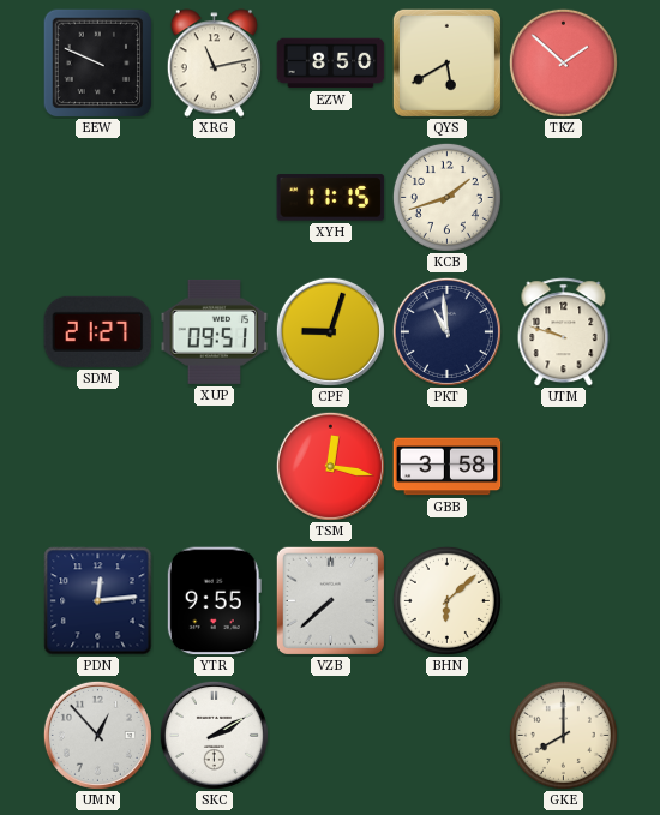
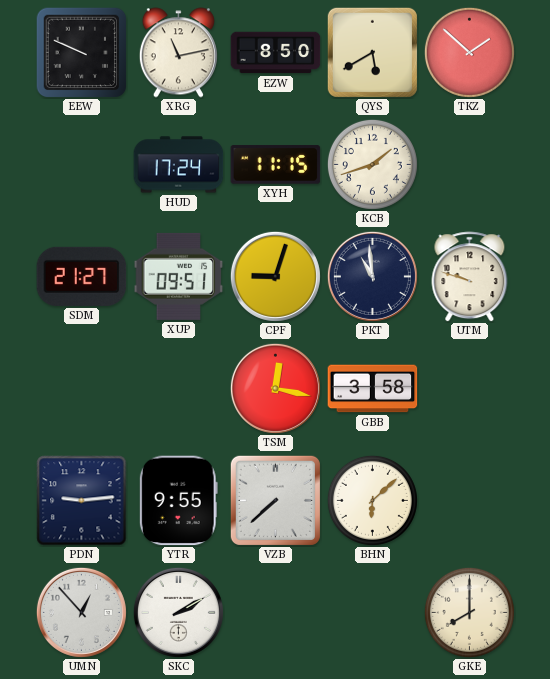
HUD: none -> 17:24 (179, 165)
PDN: 12:14 -> 9:14 (82, 501)
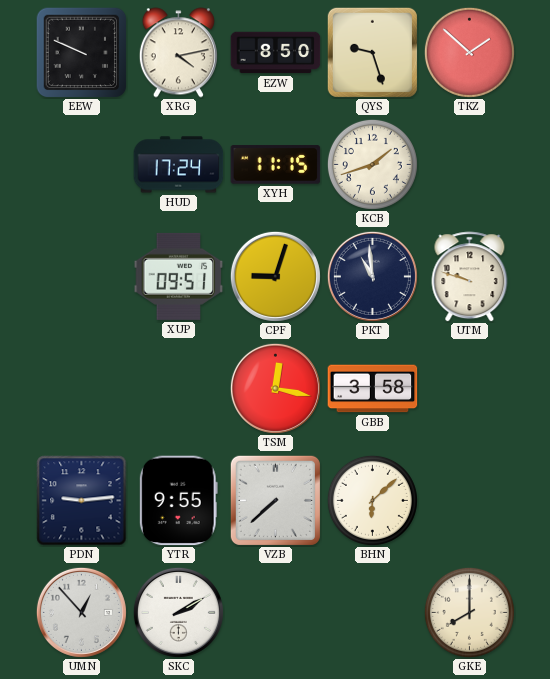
XRG: 11:13 -> 4:13 (178, 53)
QYS: 5:40 -> 9:27 (372, 52)
SDM: 21:27 -> none (82, 276)
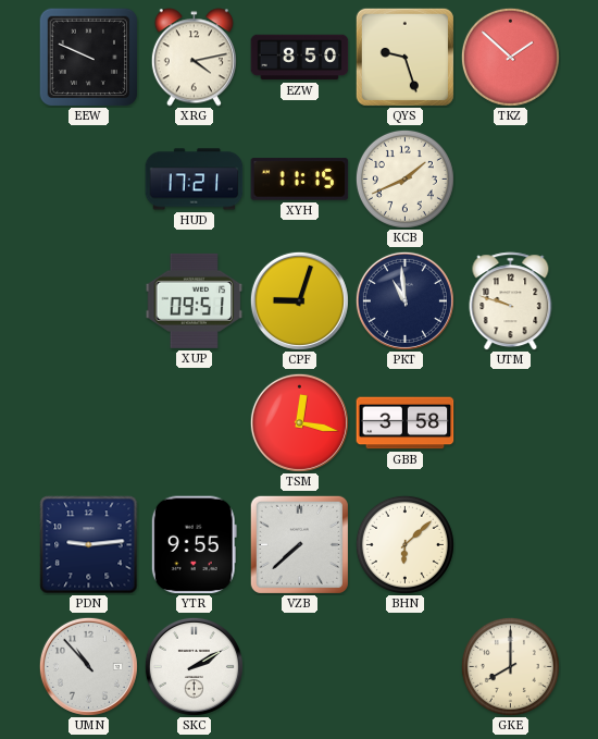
HUD: 17:24 -> 17:21 (195, 180)
KCB: 1:42 -> 1:41 (404, 178)
UMN: 12:53 -> 10:53 (88, 666)
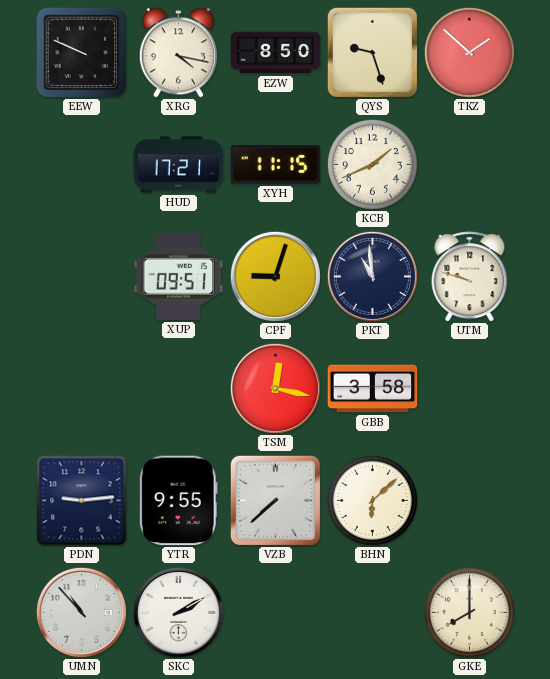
XRG: 4:13 -> 4:17 (178, 53)
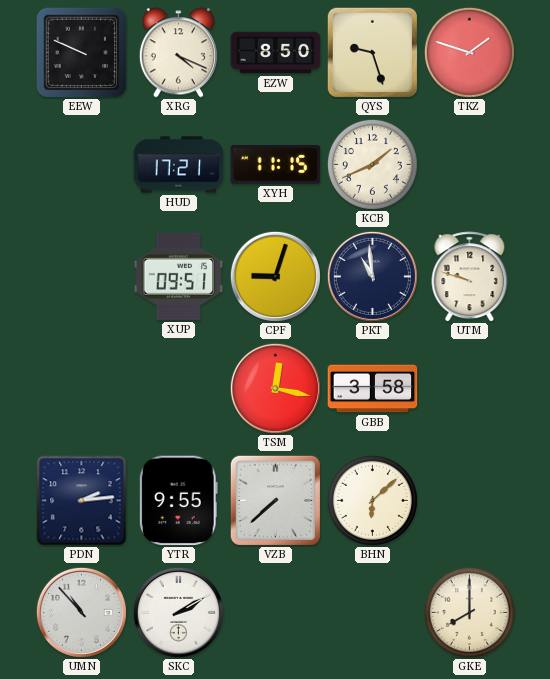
XRG: 4:17 -> 4:19 (178, 53)
TKZ: 1:52 -> 1:48 (469, 52)
PDN: 9:14 -> 2:14 (82, 501)
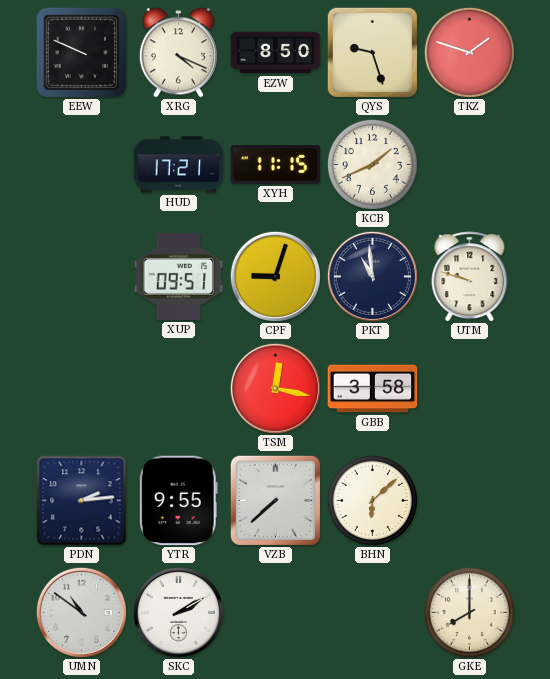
UMN: 10:53 -> 10:51 (81, 612)
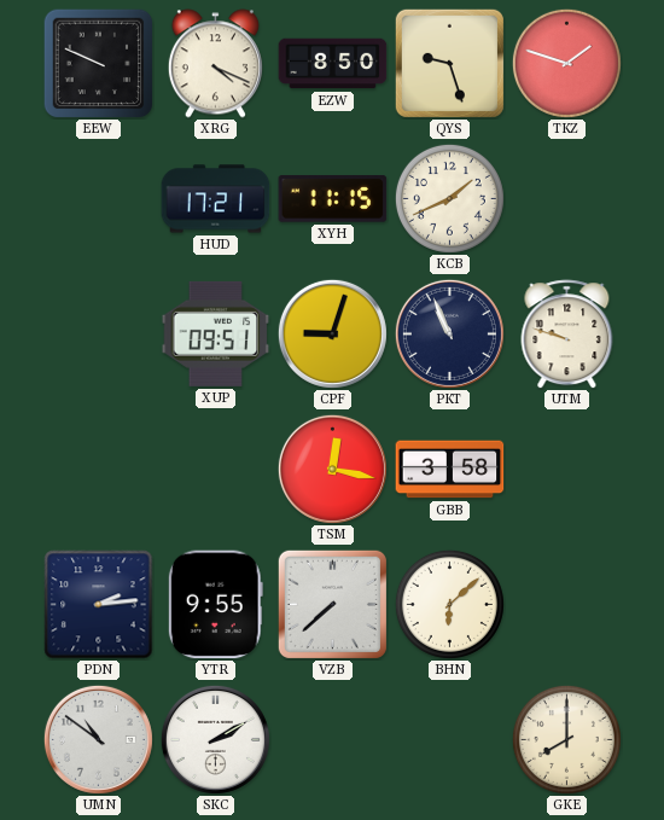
PKT: 10:59 -> 10:56 (449, 333)
